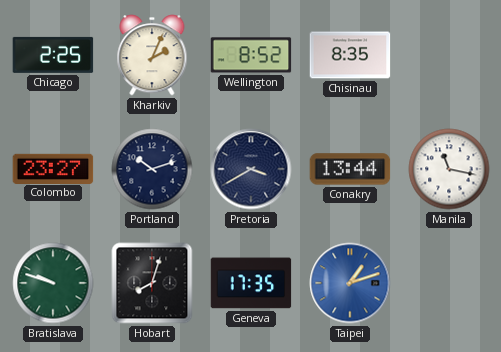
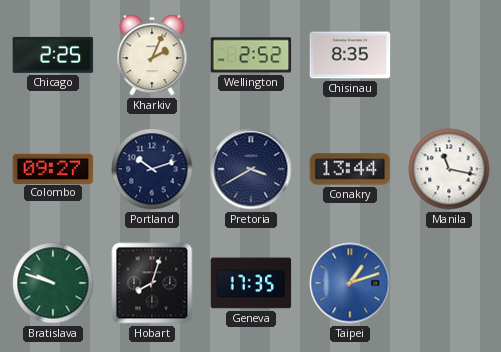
Wellington: 8:52 -> 2:52 (251, 55)
Colombo: 23:27 -> 09:27 (53, 168)
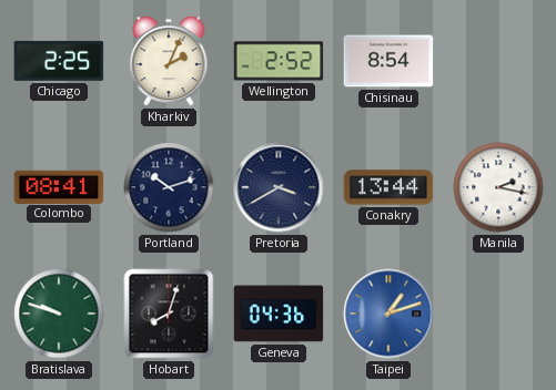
Chisinau: 8:35 -> 8:54 (388, 61)
Colombo: 09:27 -> 08:41 (59, 186)
Manila: 11:17 -> 2:17 (498, 187)
Geneva: 17:35 -> 04:36 (279, 314)
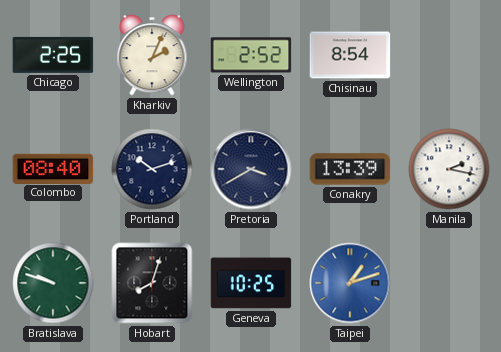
Colombo: 08:41 -> 08:40 (53, 168)
Conakry: 13:44 -> 13:39 (350, 169)
Geneva: 04:36 -> 10:25 (251, 283)
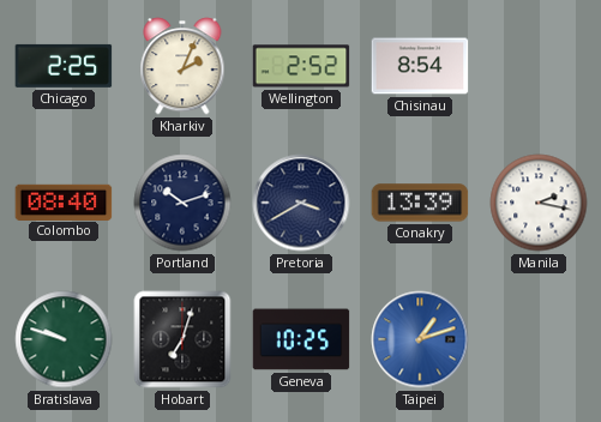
Hobart: 8:03 -> 7:03 (182, 339)
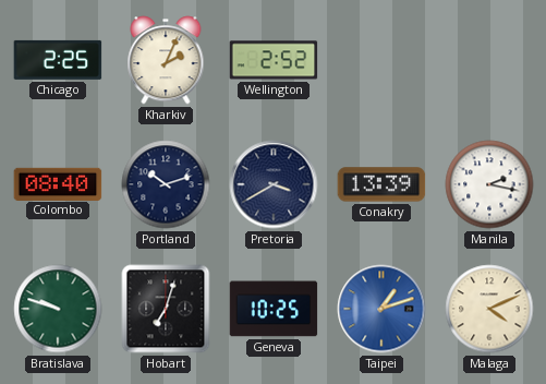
Chisinau: 8:54 -> none (420, 66)
Malaga: none -> 4:11 (489, 309)
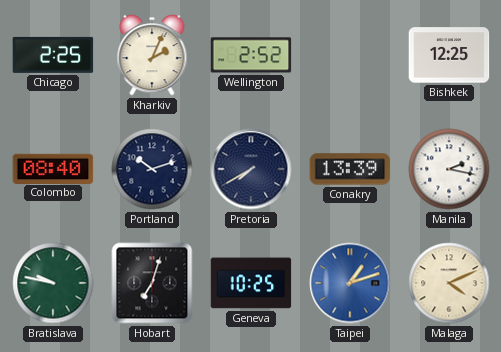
Bishkek: none -> 12:25 (449, 55)
Pretoria: 3:40 -> 7:40 (251, 169)
Bratislava: 9:48 -> 9:47 (53, 283)
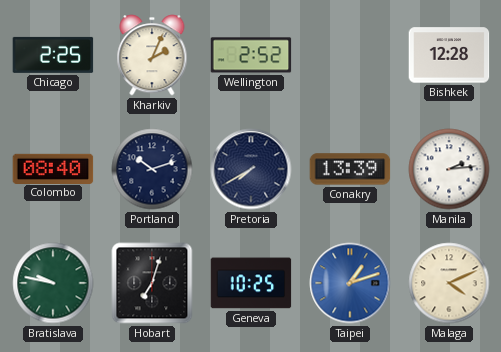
Bishkek: 12:25 -> 12:28 (449, 55)
Manila: 2:17 -> 2:14 (449, 169)
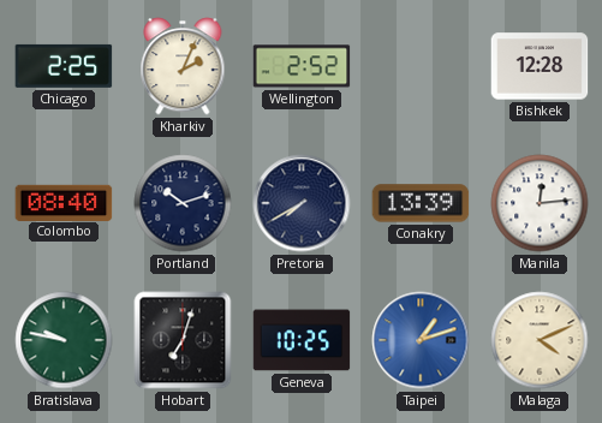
Manila: 2:14 -> 12:14 (540, 203)
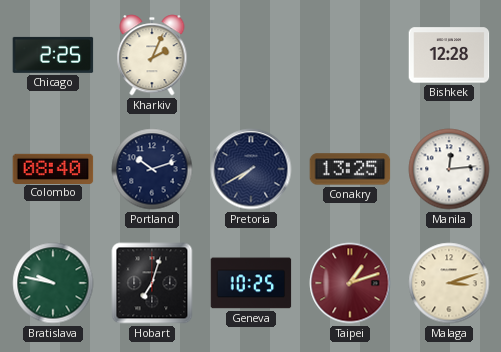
Wellington: 2:52 -> none (302, 66)
Conakry: 13:39 -> 13:25 (350, 169)
Taipei dial: blue -> burgundy (350, 283)
Malaga: 4:11 -> 3:12 (449, 283)
